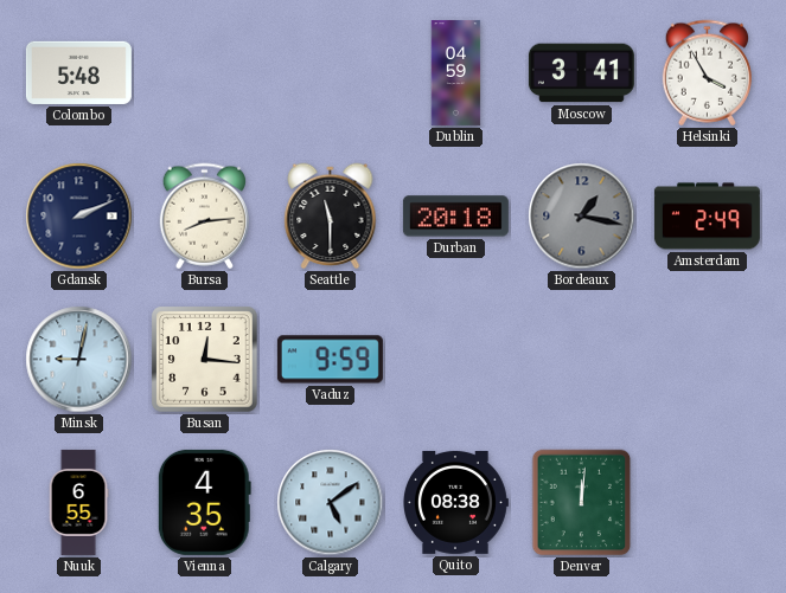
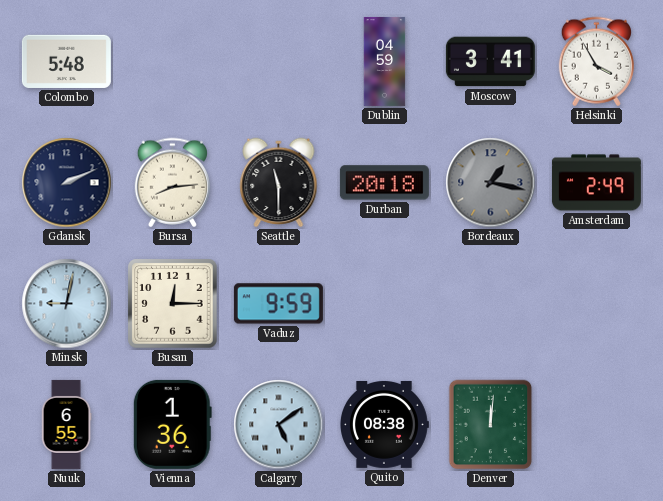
Busan: 12:16 -> 12:15 (173, 304)
Vienna: 4:35 -> 1:36 (172, 424)
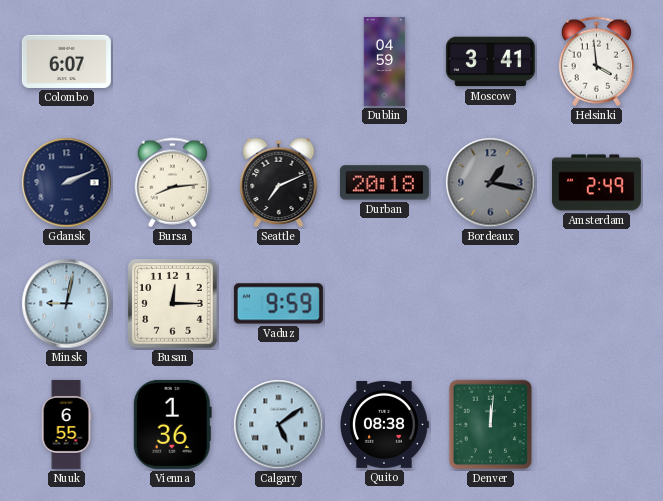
Colombo: 5:48 -> 6:07 (66, 61)
Helsinki: 3:55 -> 3:59 (596, 62)
Seattle: 11:30 -> 7:11 (279, 183)
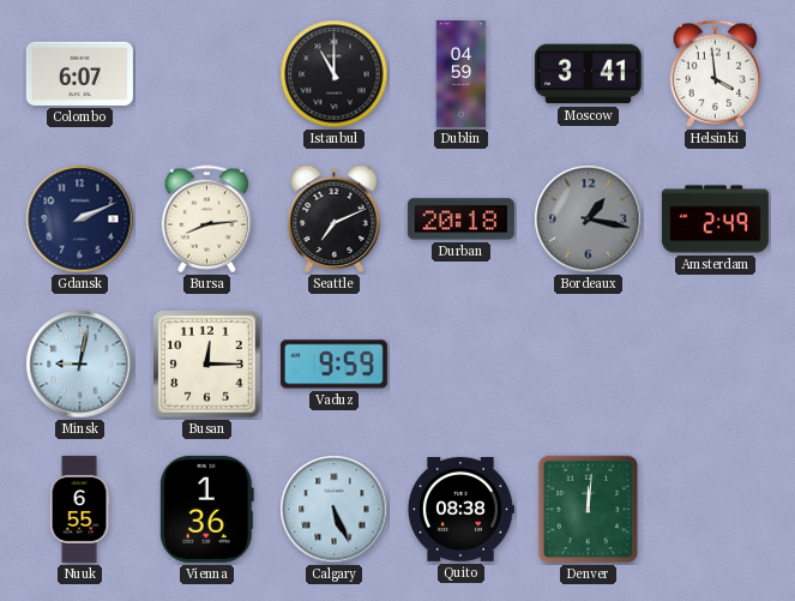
Istanbul: none -> 11:00 (335, 74)
Calgary: 5:09 -> 5:26 (335, 510)
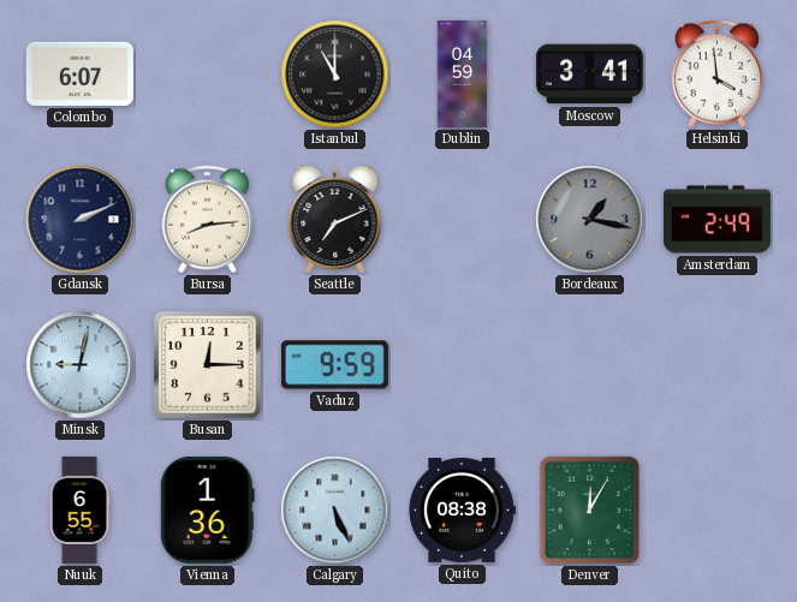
Durban: 20:18 -> none (460, 220)
Denver: 12:01 -> 12:05 (590, 511)
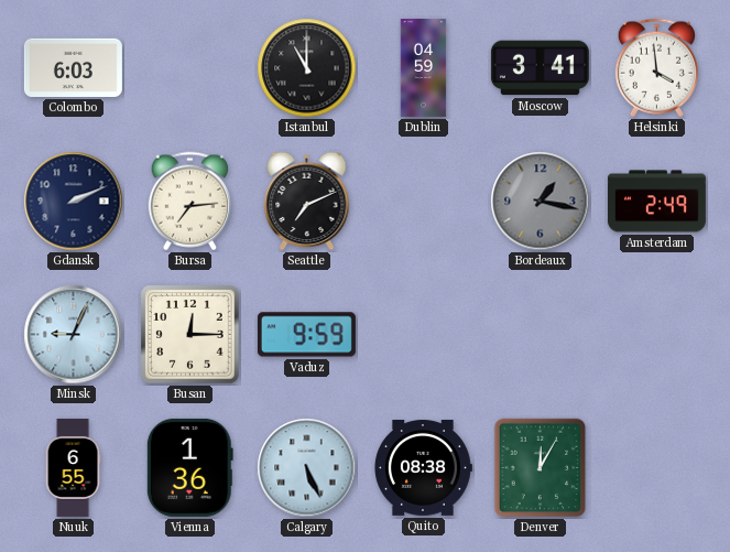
Colombo: 6:07 -> 6:03 (73, 67)
Bursa: 8:14 -> 7:14 (189, 202)
Minsk: 9:02 -> 9:04 (74, 335)
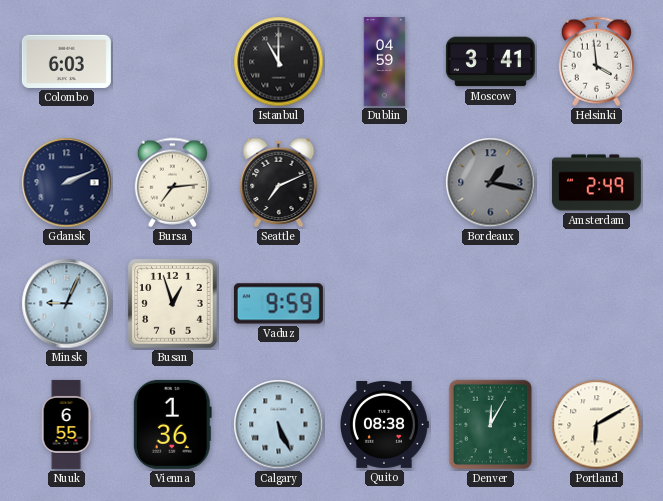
Busan: 12:15 -> 12:57 (173, 304)
Portland: none -> 6:10 (597, 425)
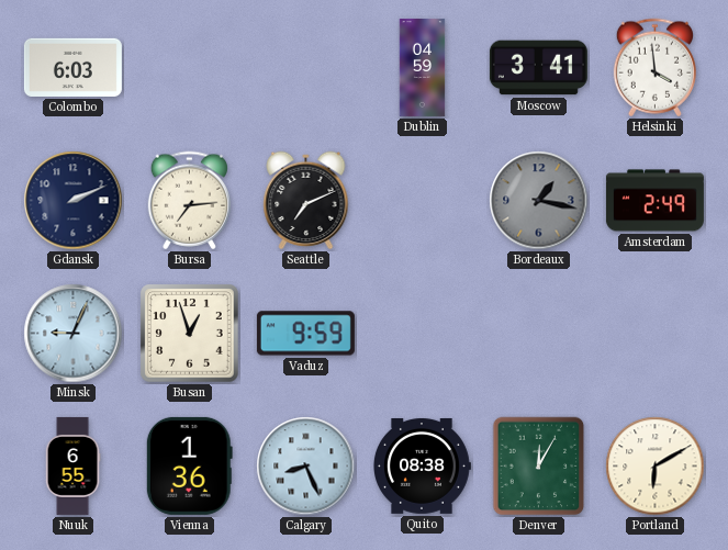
Istanbul: 11:00 -> none (279, 62)
Calgary: 5:26 -> 8:26 (306, 467)
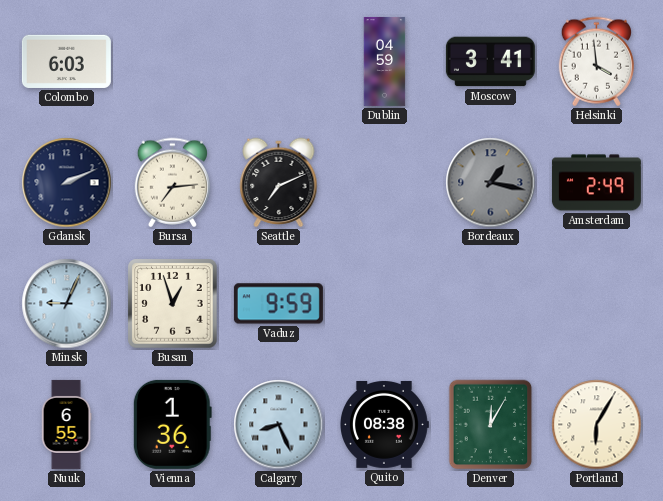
Portland: 6:10 -> 6:05 (597, 425)
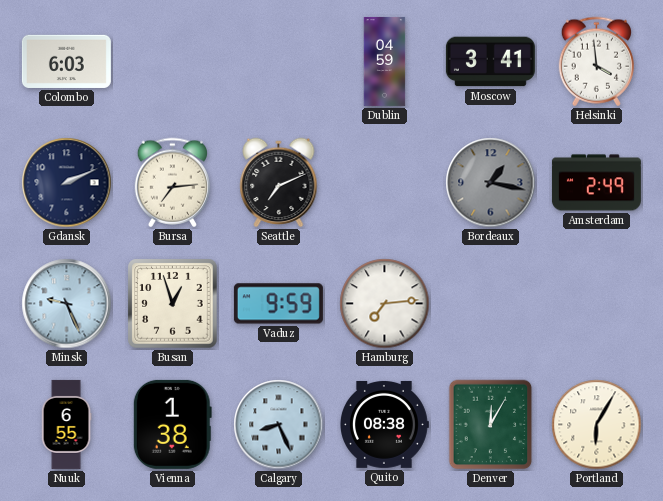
Minsk: 9:04 -> 9:26 (67, 304)
Hamburg: none -> 7:14 (385, 304)
Vienna: 1:36 -> 1:38 (172, 424)
